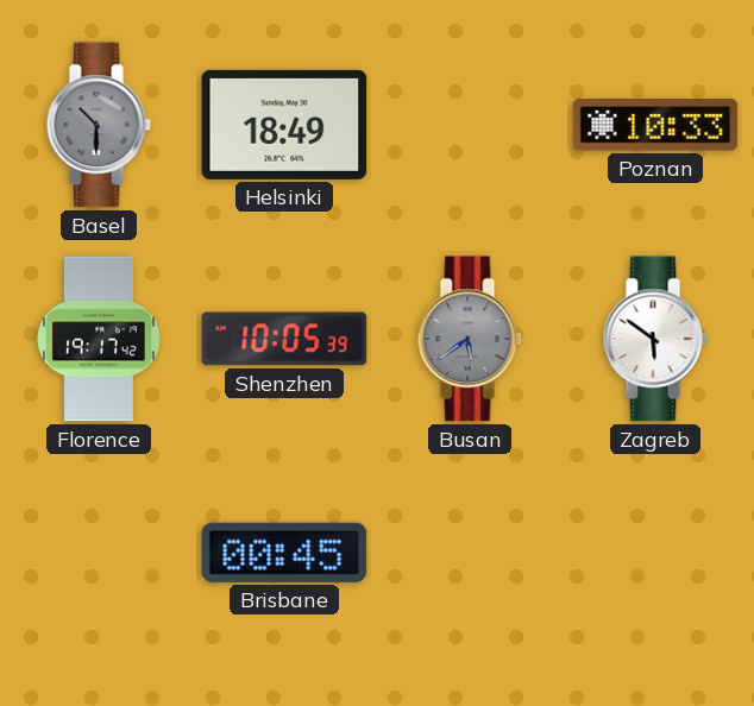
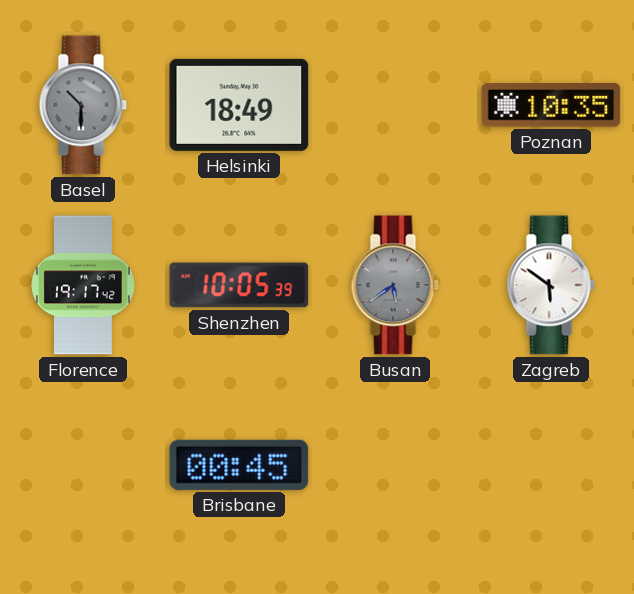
Poznan: 10:33 -> 10:35 (551, 105)
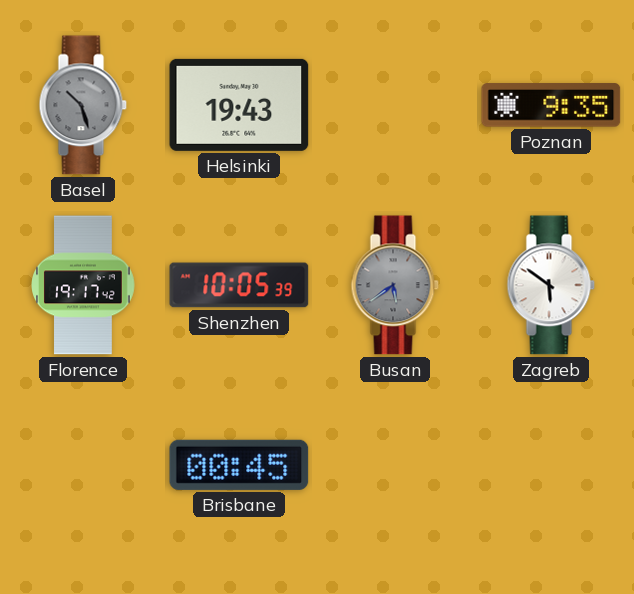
Basel: 10:30 -> 10:27 (83, 105)
Helsinki: 18:49 -> 19:43 (239, 105)
Poznan: 10:35 -> 9:35 (551, 105)
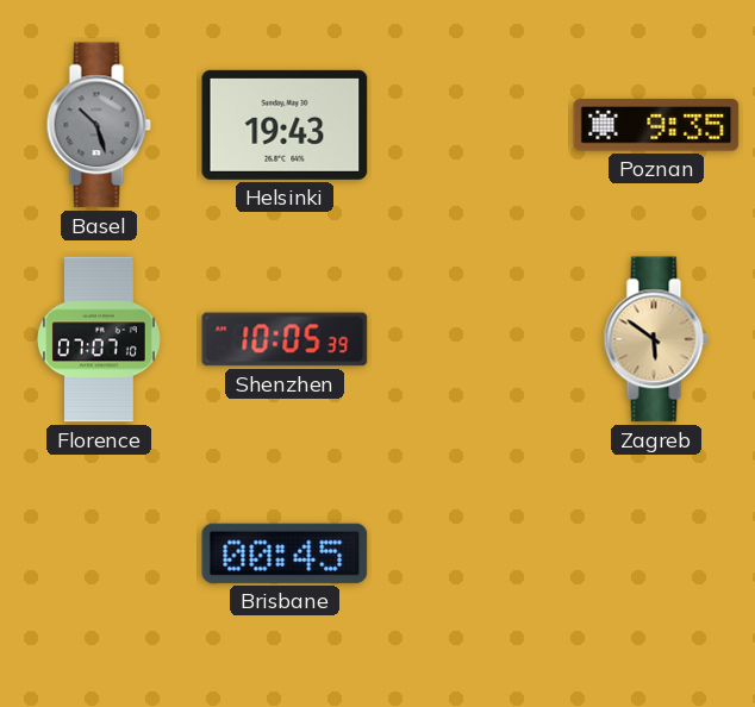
Florence: 19:17 -> 07:07 (100, 339)
Busan: 5:39 -> none (395, 285)
Zagreb dial: white -> champagne (656, 339)
